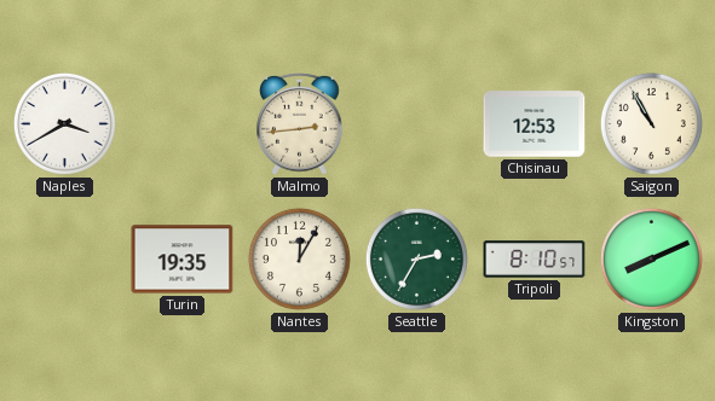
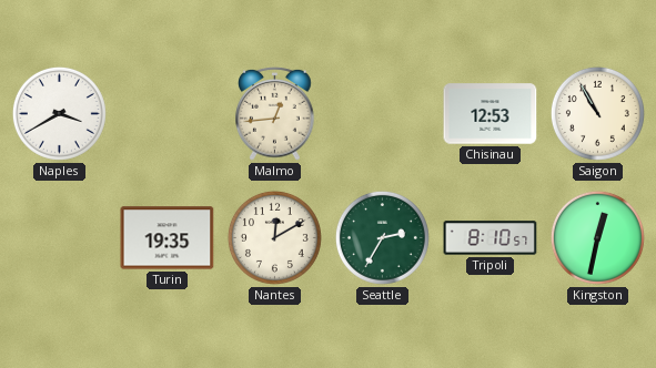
Malmo: 2:44 -> 12:44 (275, 113)
Nantes: 12:05 -> 12:10 (274, 237)
Kingston: 8:11 -> 12:32 (597, 237)
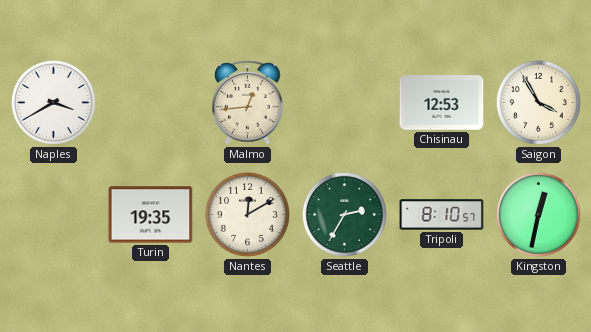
Saigon: 10:55 -> 3:55 (538, 102)
